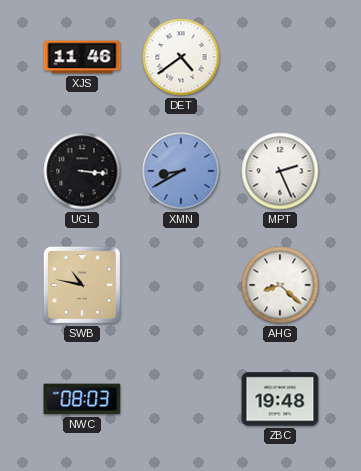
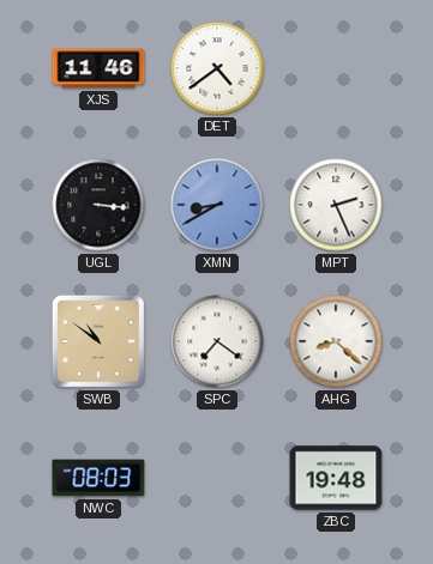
SWB: 10:47 -> 10:51 (98, 341)
SPC: none -> 7:21 (217, 341)
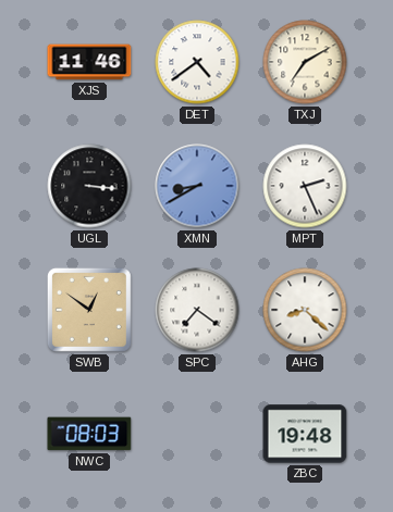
TXJ: none -> 7:10 (305, 62)
SWB: 10:51 -> 12:51 (89, 310)
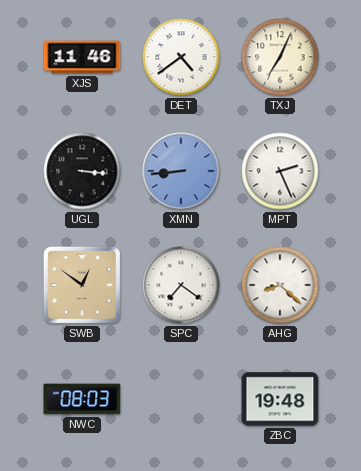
TXJ: 7:10 -> 7:04 (280, 57)
XMN: 8:40 -> 8:44 (181, 171)
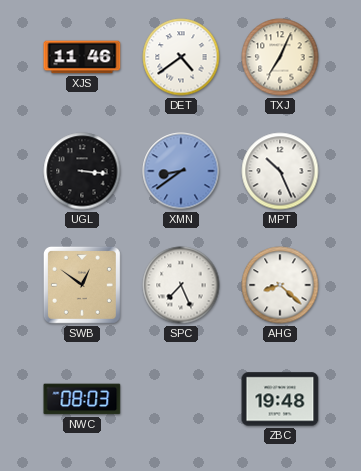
XMN: 8:44 -> 8:39 (181, 171)
MPT: 2:26 -> 10:26 (280, 171)
SPC: 7:21 -> 7:26 (181, 285)
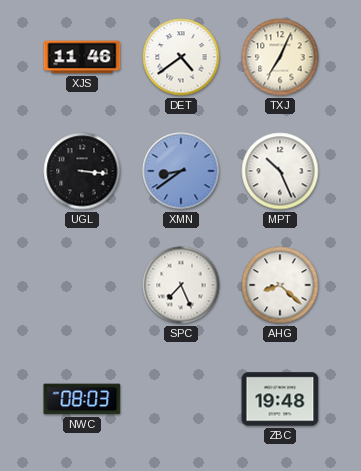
SWB: 12:51 -> none (82, 285)
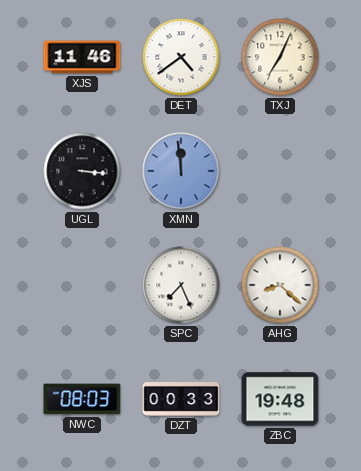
XMN: 8:39 -> 11:59 (181, 171)
MPT: 10:26 -> none (280, 171)
DZT: none -> 00:33 (181, 400)
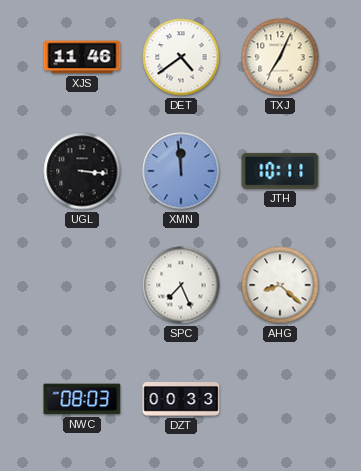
JTH: none -> 10:11 (280, 171)
ZBC: 19:48 -> none (280, 399)
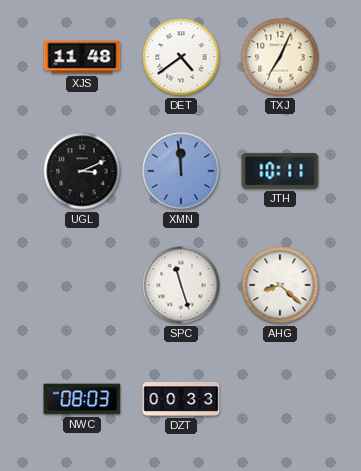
XJS: 11:46 -> 11:48 (82, 57)
UGL: 3:16 -> 3:11 (82, 171)
SPC: 7:26 -> 11:27 (181, 285)
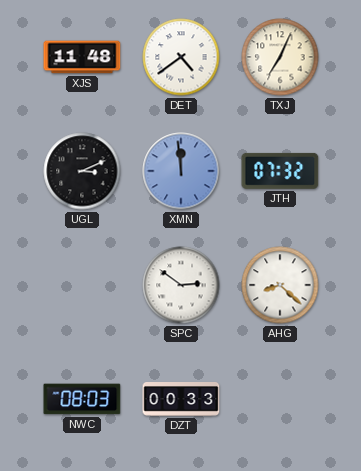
JTH: 10:11 -> 07:32 (280, 171)
SPC: 11:27 -> 2:51 (181, 285)
